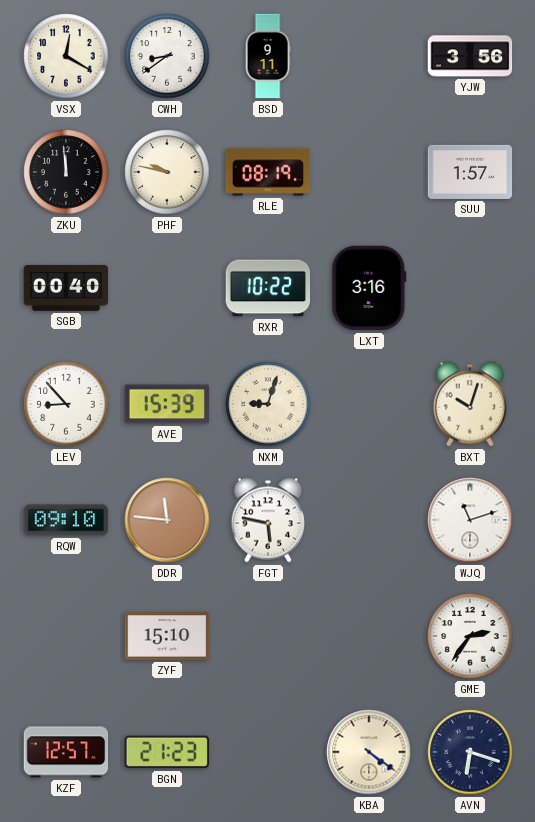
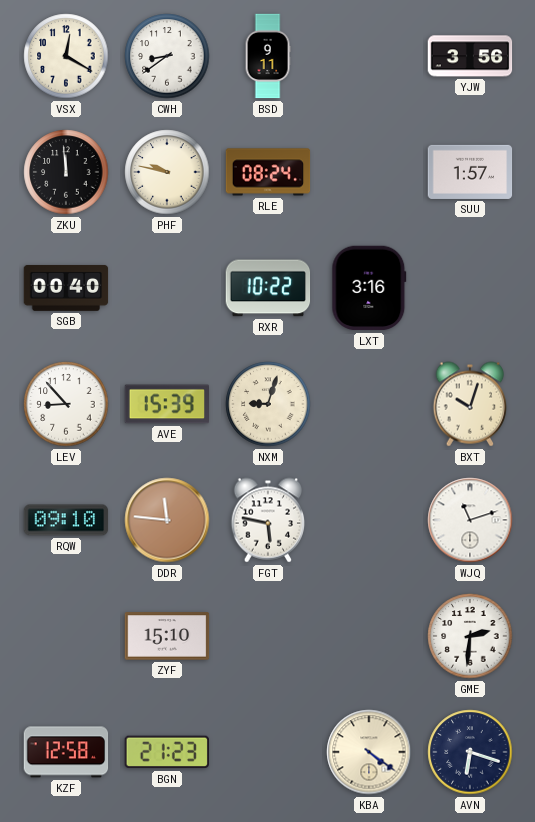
RLE: 08:19 -> 08:24 (268, 172)
GME: 2:36 -> 2:31 (470, 636)
KZF: 12:57 -> 12:58 (66, 752)
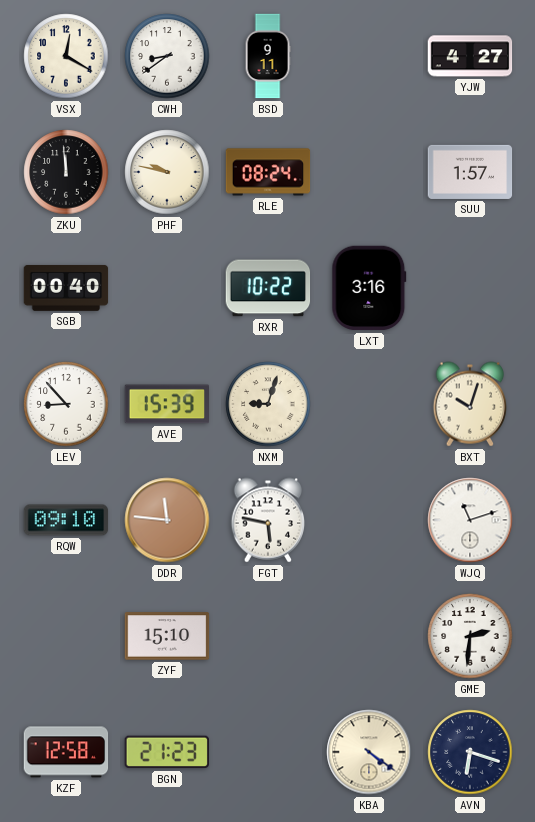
YJW: 3:56 -> 4:27 (470, 56)
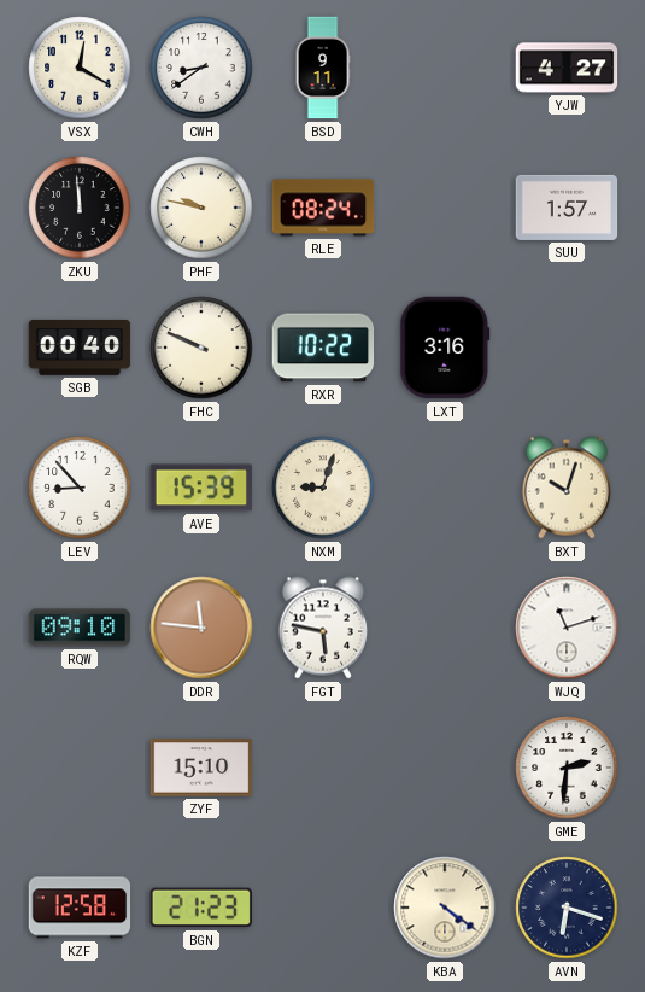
FHC: none -> 9:49 (201, 348)
